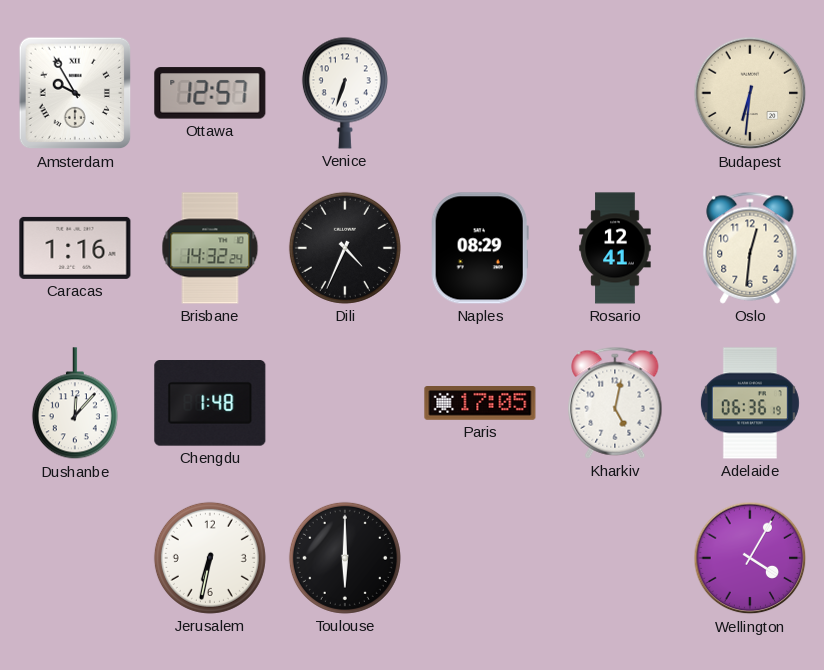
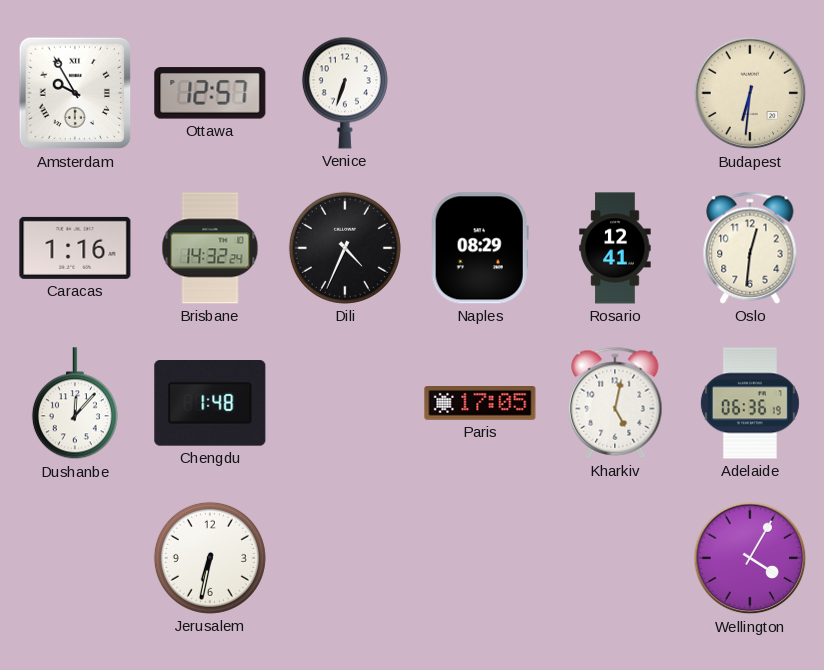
Toulouse: 6:00 -> none (345, 558)
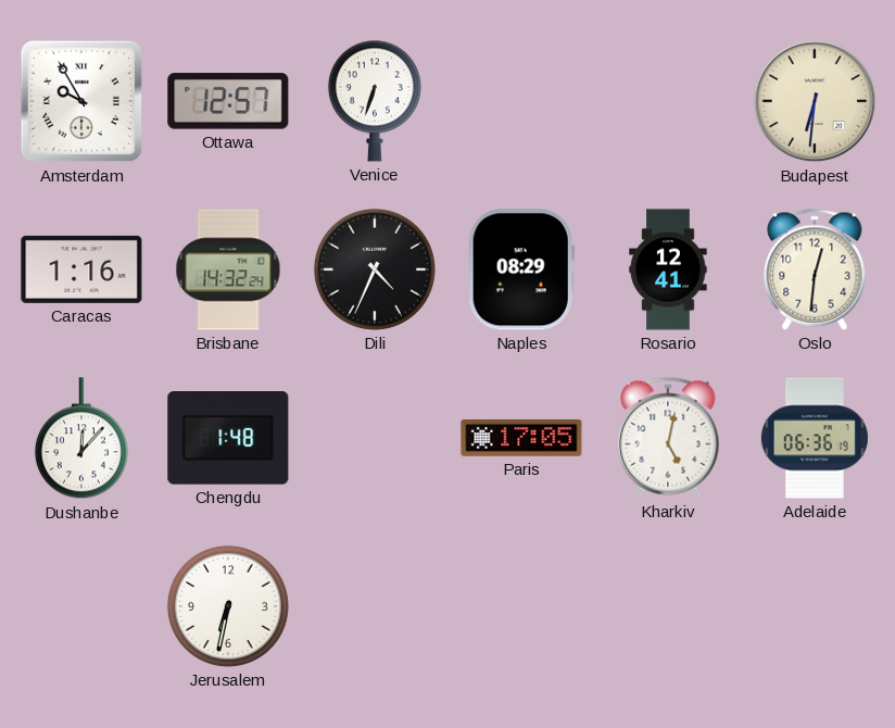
Wellington: 4:05 -> none (750, 558)
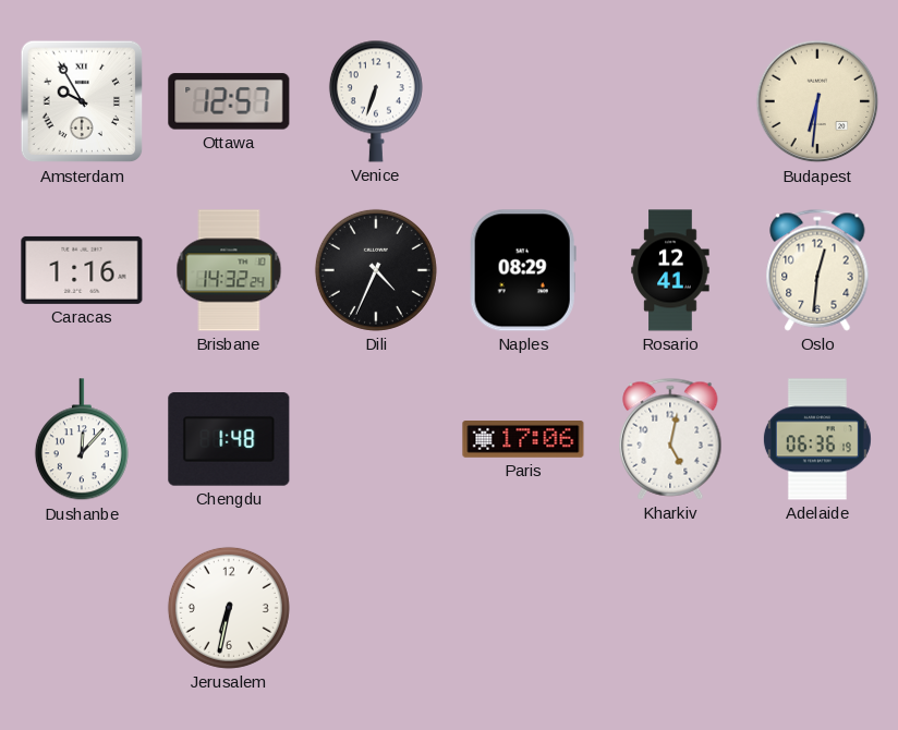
Paris: 17:05 -> 17:06 (523, 440)
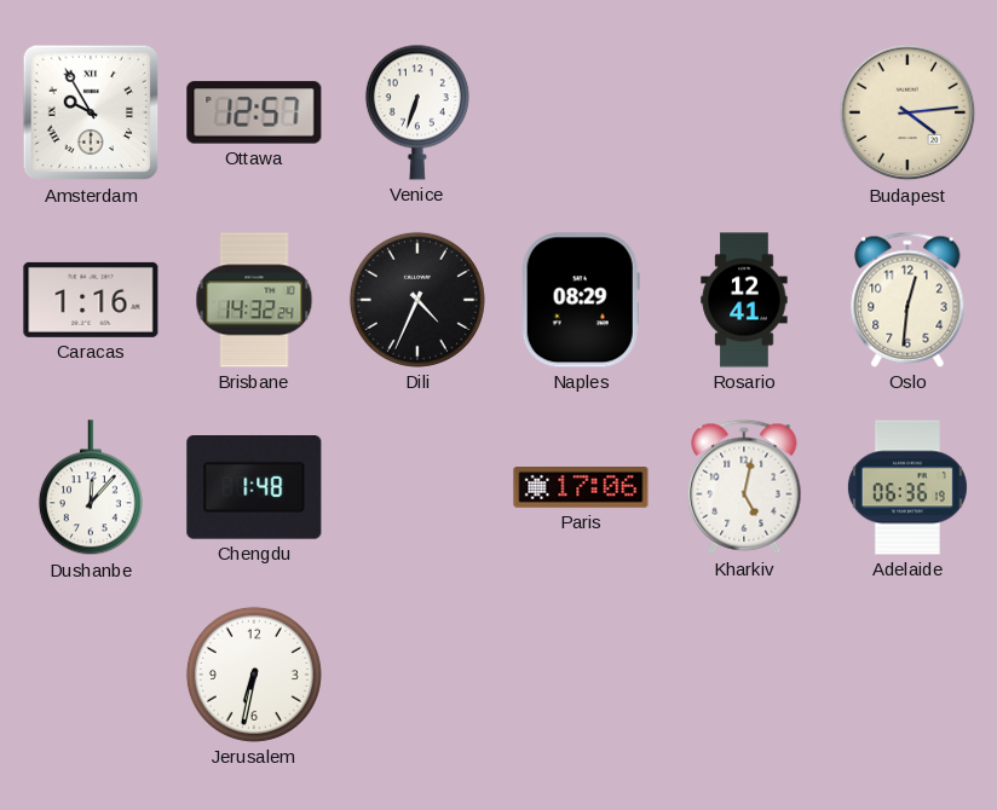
Budapest: 6:31 -> 4:14 (907, 112)
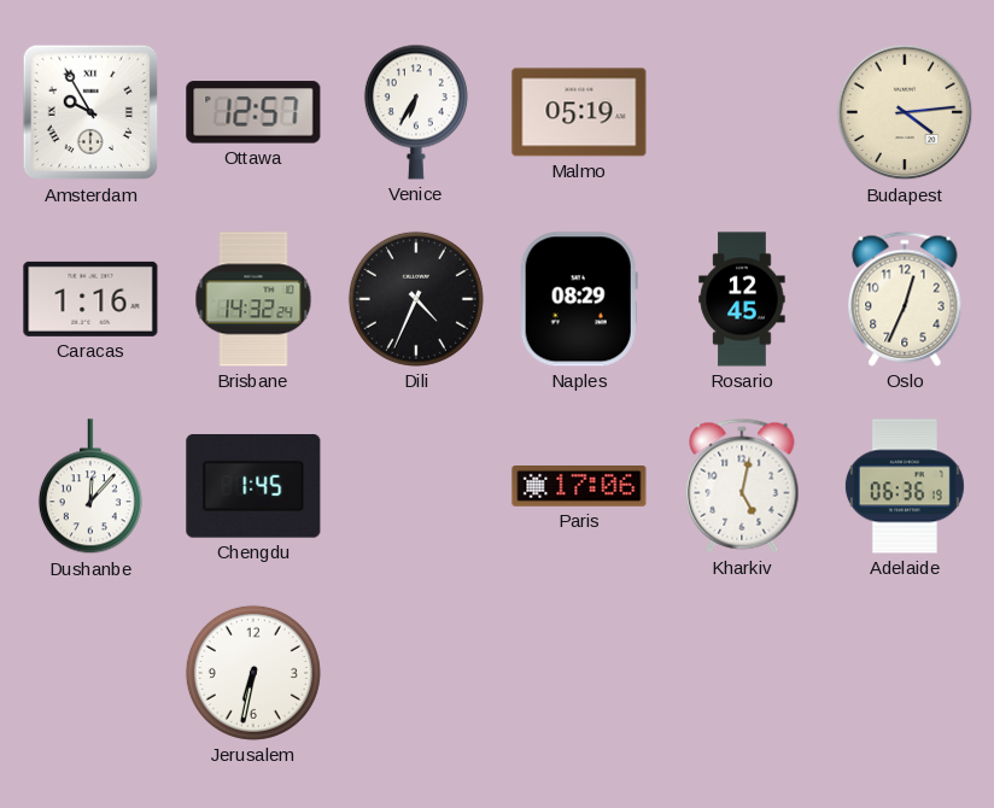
Venice: 6:33 -> 6:35 (416, 112)
Malmo: none -> 05:19 (579, 112)
Rosario: 12:41 -> 12:45 (742, 299)
Oslo: 12:31 -> 12:34 (905, 299)
Chengdu: 1:48 -> 1:45 (253, 487)
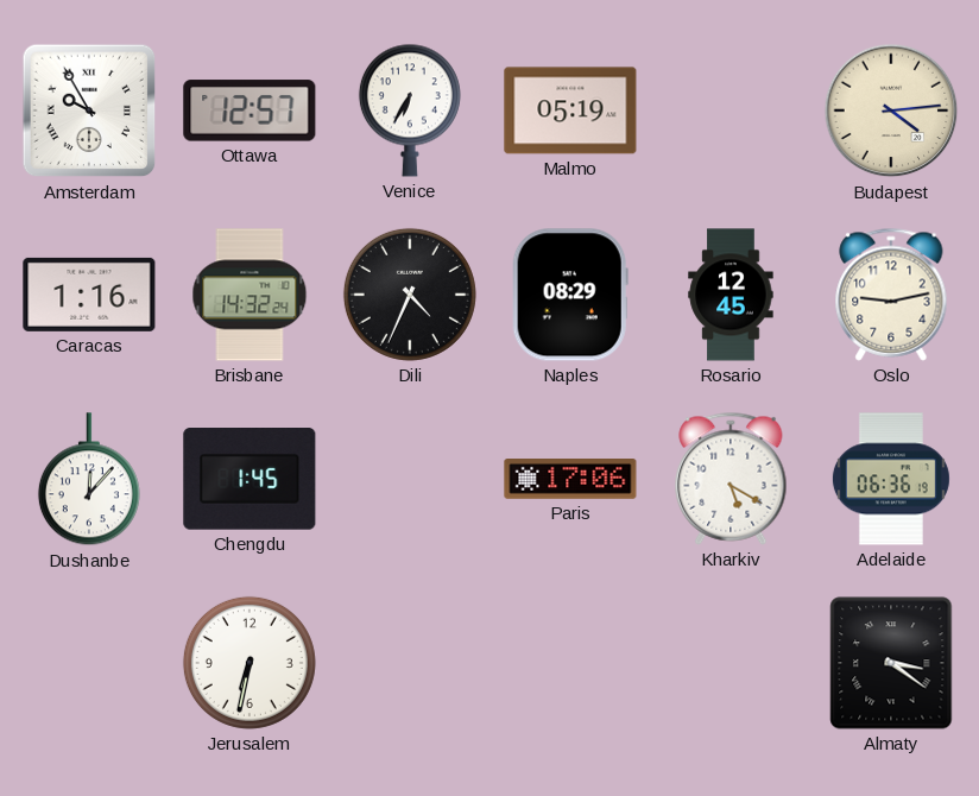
Oslo: 12:34 -> 9:13 (891, 295)
Kharkiv: 5:02 -> 5:20 (731, 479)
Almaty: none -> 3:21 (891, 663)
